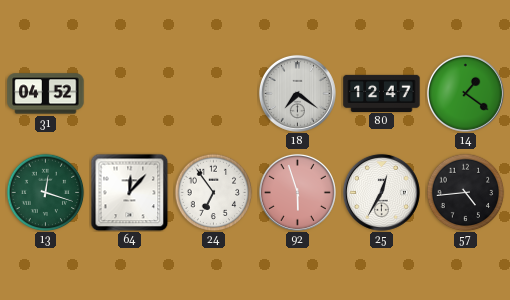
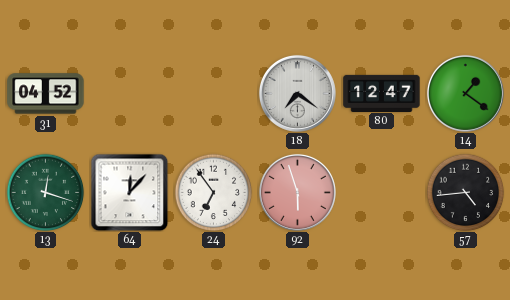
25: 12:35 -> none (381, 192)
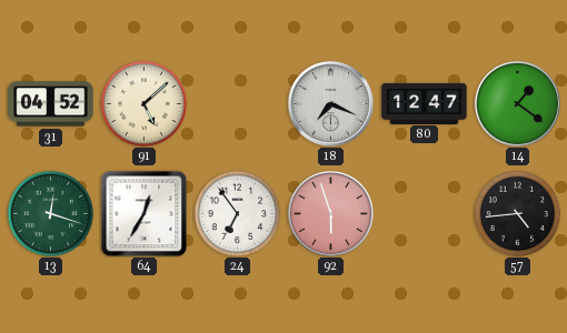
91: none -> 5:08 (143, 103)
18: 7:21 -> 7:19 (330, 103)
64: 12:07 -> 12:35 (143, 213)
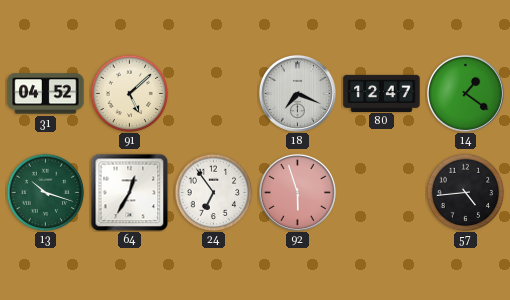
13: 12:18 -> 10:18 (45, 192)
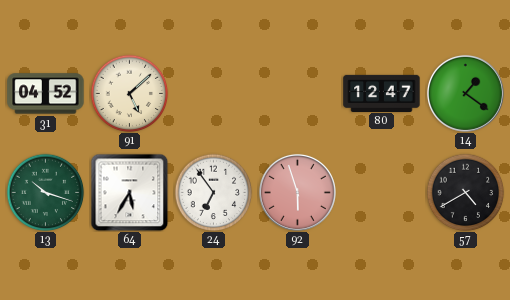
18: 7:19 -> none (297, 93)
64: 12:35 -> 5:35 (129, 192)
57: 4:44 -> 4:40 (465, 192)
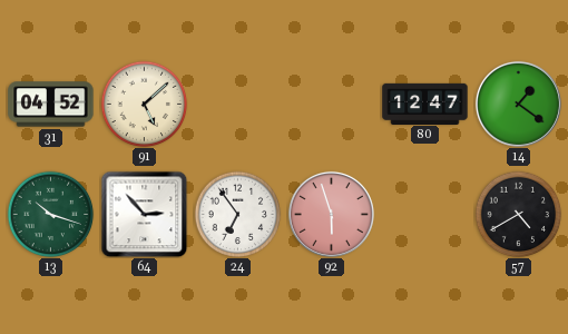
64: 5:35 -> 2:53 (144, 214)
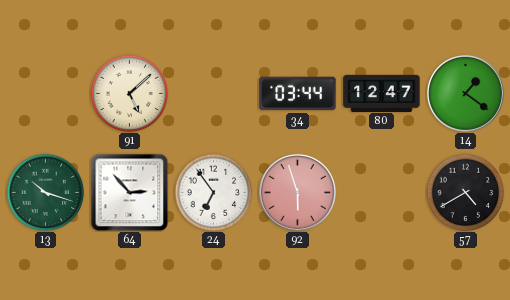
31: 04:52 -> none (51, 105)
34: none -> 03:44 (298, 94)
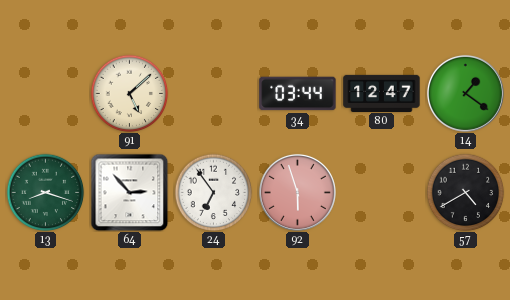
13: 10:18 -> 8:18 (45, 192)
